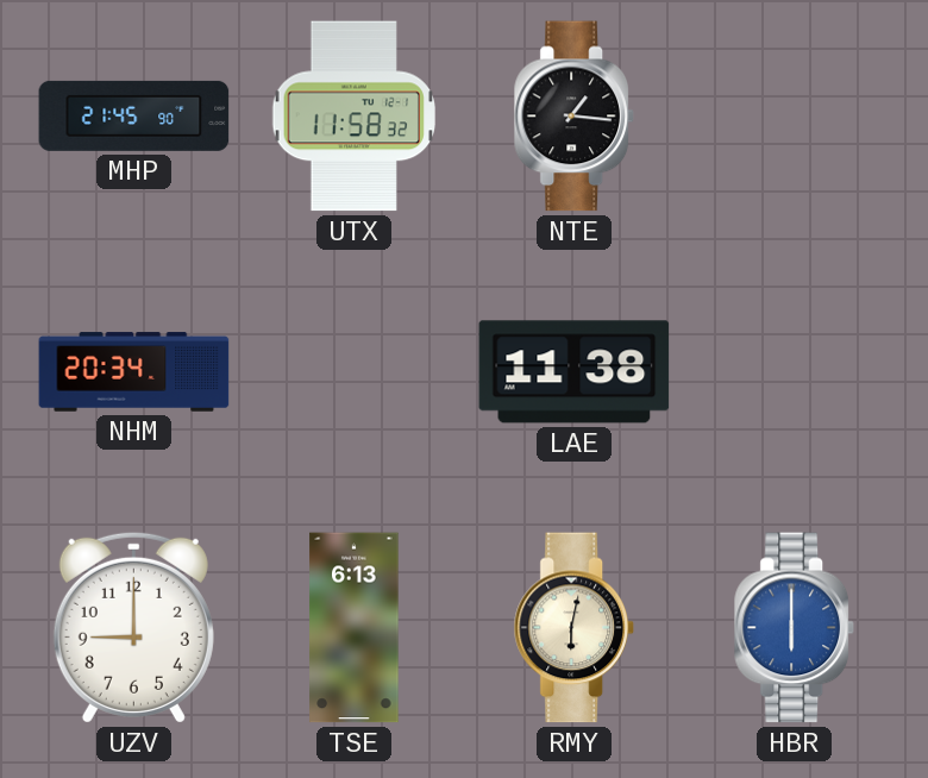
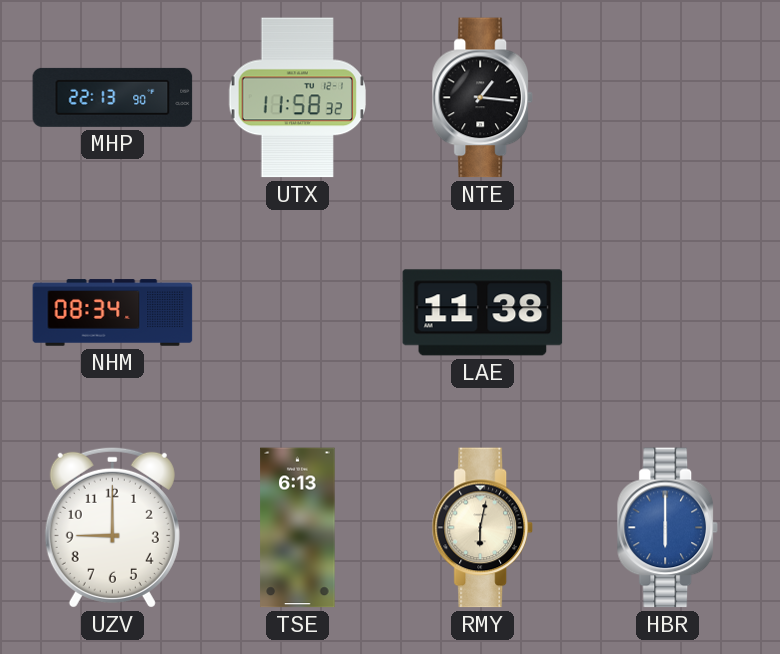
MHP: 21:45 -> 22:13 (113, 97)
NHM: 20:34 -> 08:34 (113, 313)
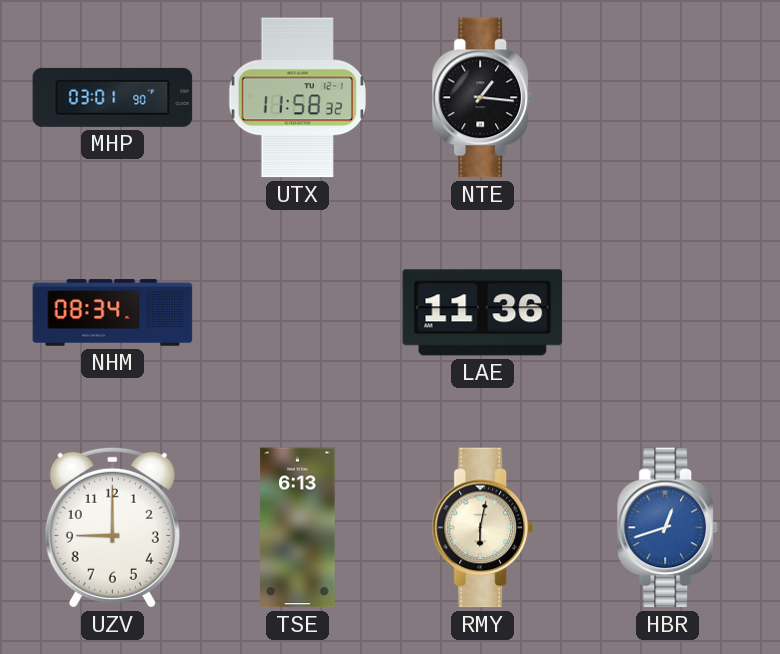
MHP: 22:13 -> 03:01 (113, 97)
LAE: 11:38 -> 11:36 (483, 313)
HBR: 6:00 -> 12:42 (667, 528)
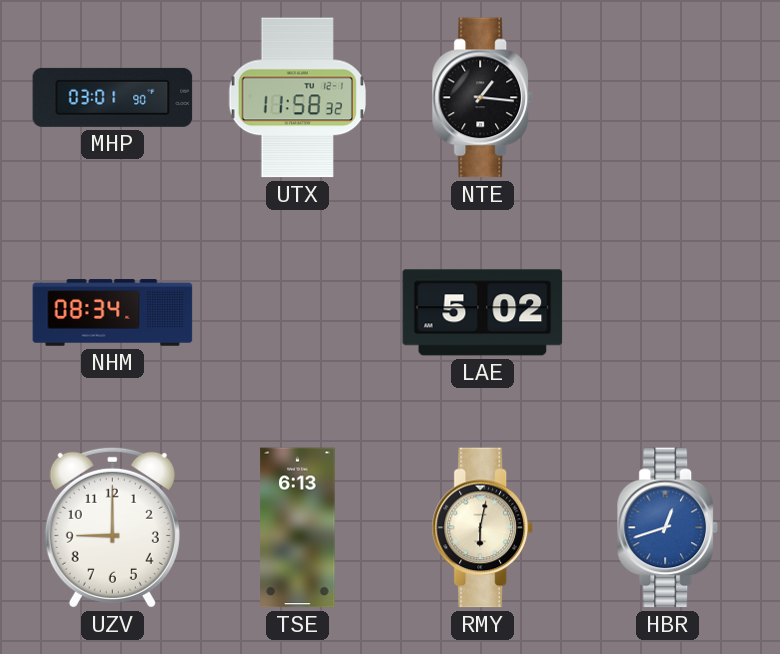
LAE: 11:36 -> 5:02 (483, 313)
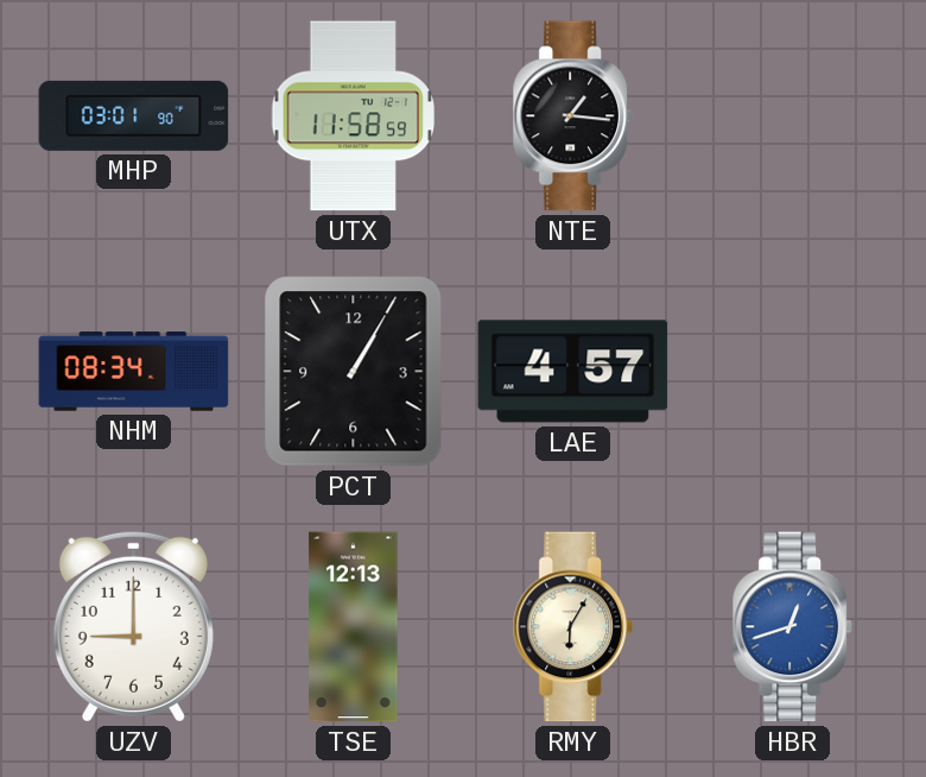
UTX: 11:58:32 -> 11:58:59 (353, 116)
PCT: none -> 1:05 (354, 372)
LAE: 5:02 -> 4:57 (573, 372)
TSE: 6:13 -> 12:13 (354, 627)
RMY: 6:02 -> 6:05 (572, 627)
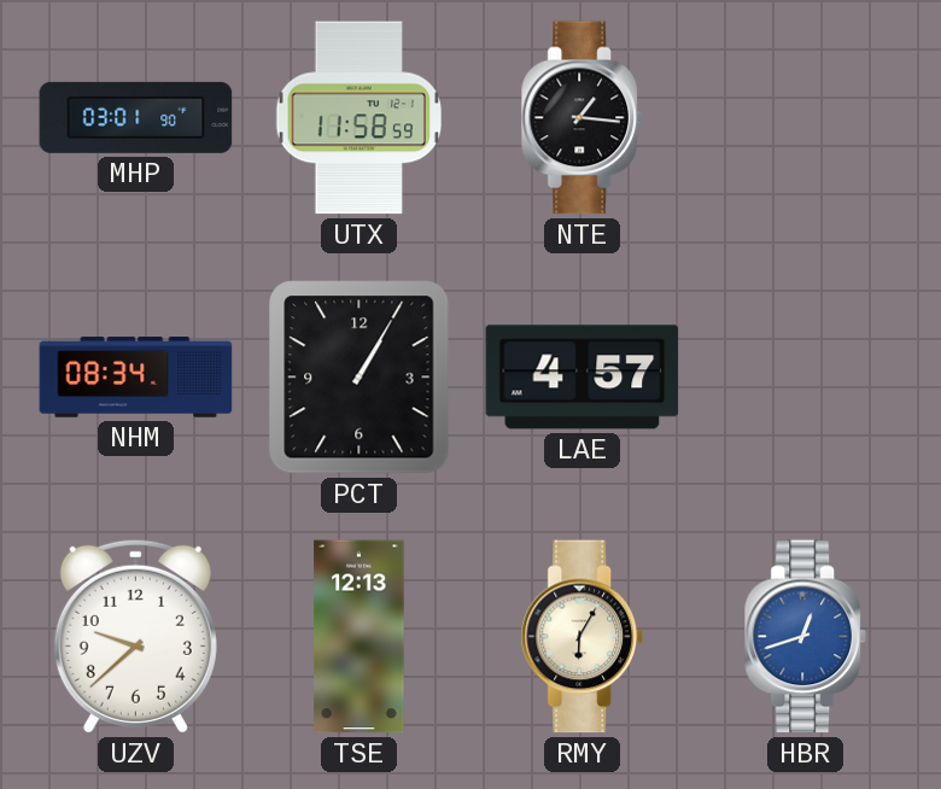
UZV: 9:00 -> 9:38 (135, 636)
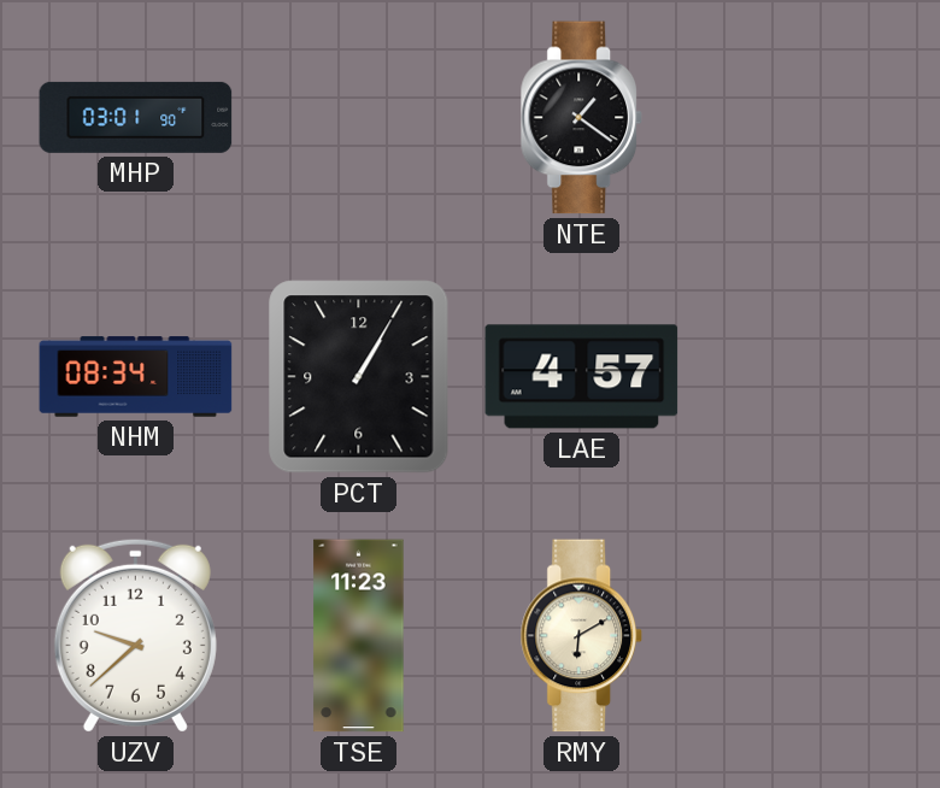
UTX: 11:58 -> none (358, 118)
NTE: 1:16 -> 1:21 (581, 118)
TSE: 12:13 -> 11:23 (359, 636)
RMY: 6:05 -> 6:10 (581, 636)
HBR: 12:42 -> none (805, 637)
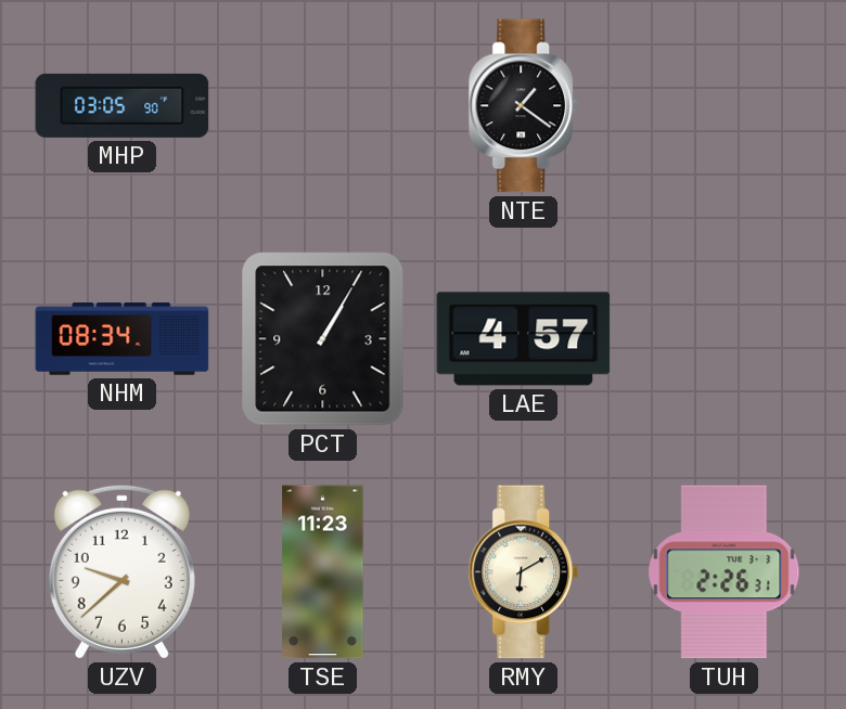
MHP: 03:01 -> 03:05 (123, 105)
TUH: none -> 2:26 (725, 572)
